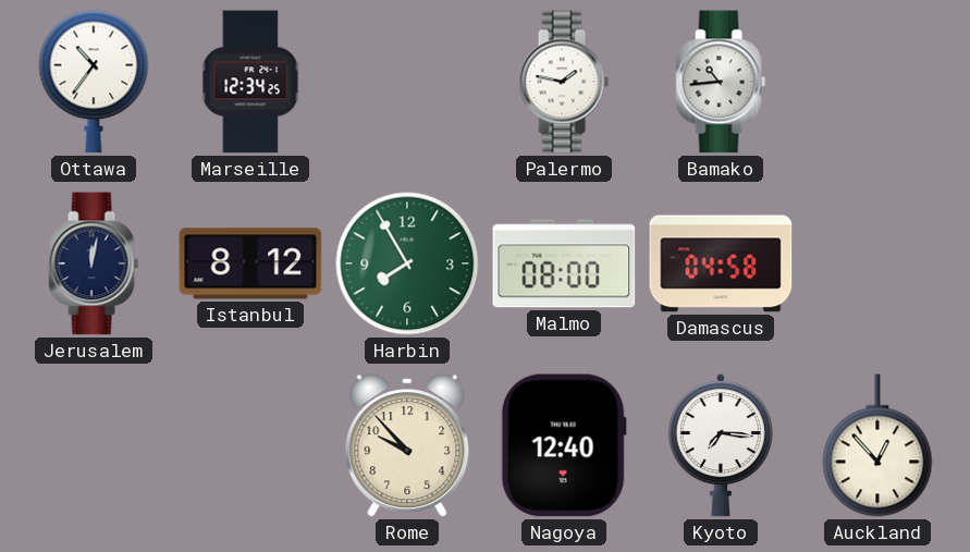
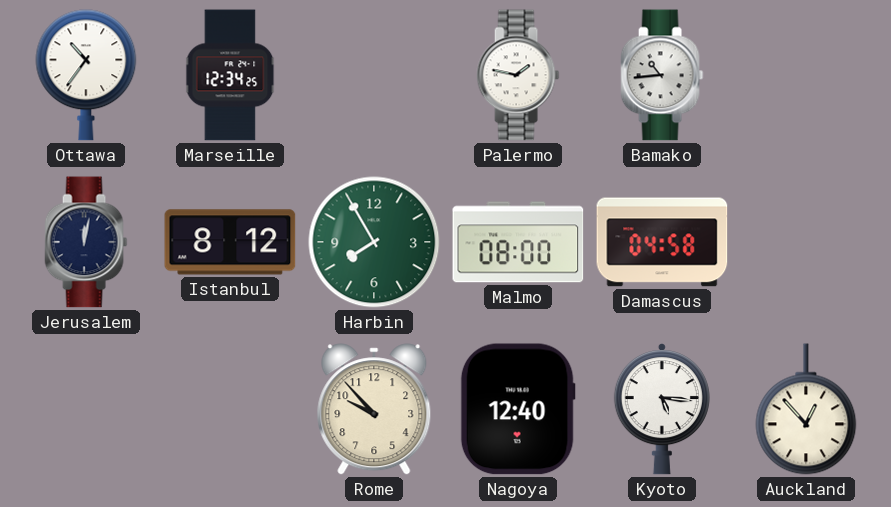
Kyoto: 7:16 -> 5:16 (662, 410)
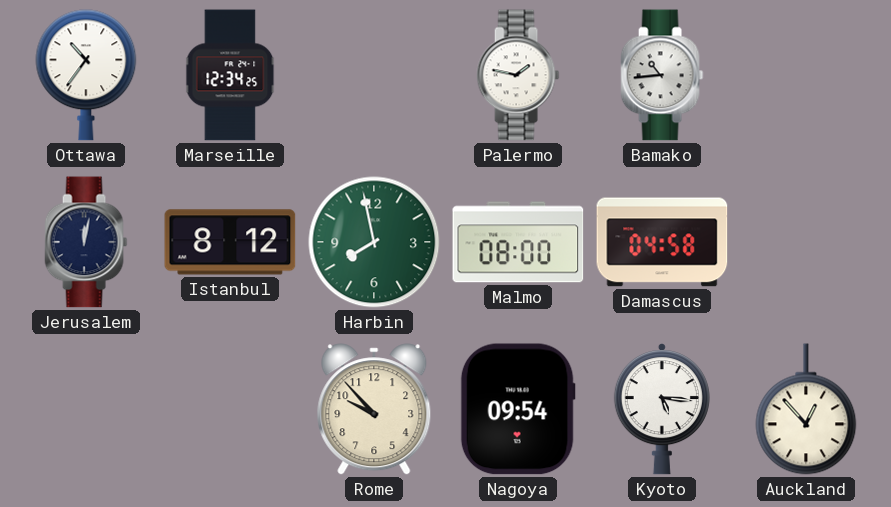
Harbin: 7:55 -> 7:58 (374, 242)
Nagoya: 12:40 -> 09:54 (518, 409)
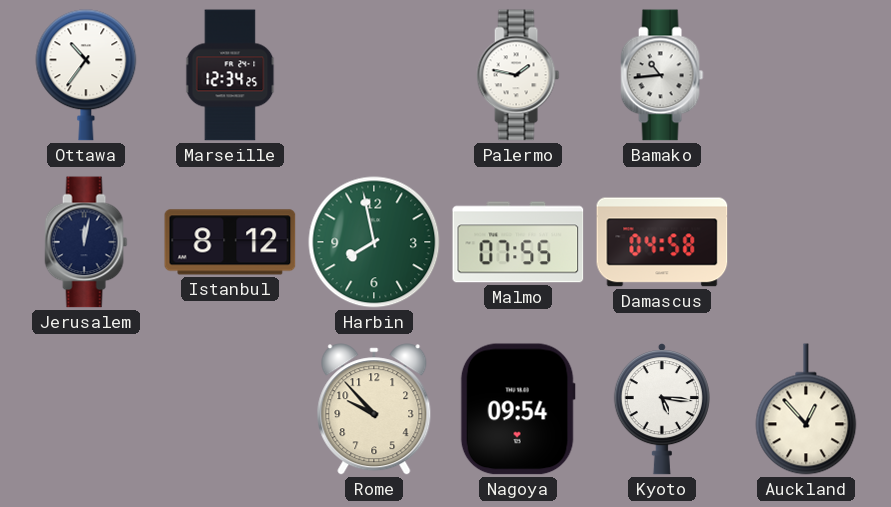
Malmo: 08:00 -> 07:55 (518, 242)
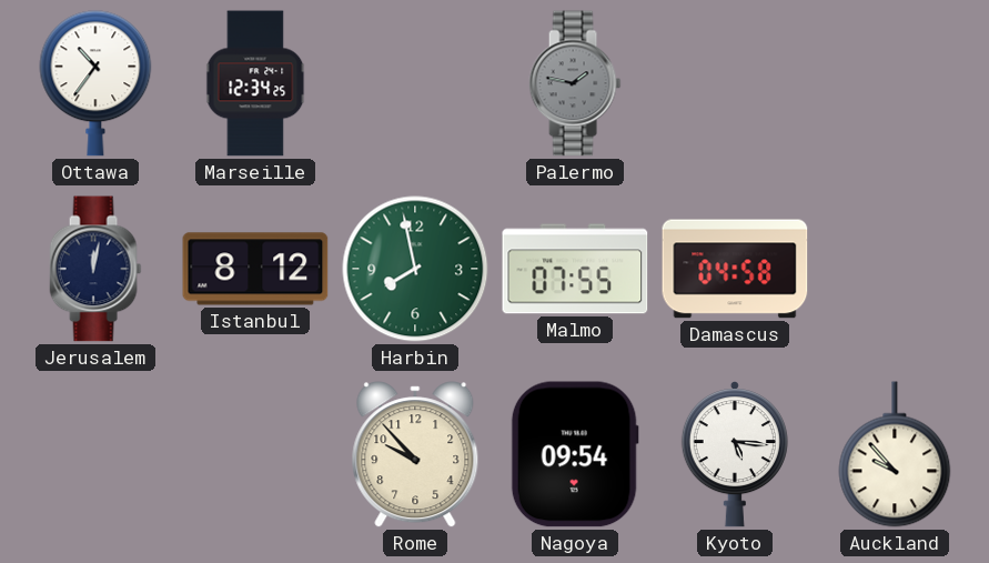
Palermo dial: white -> grey (575, 83)
Bamako: 10:44 -> none (662, 75)
Auckland: 12:53 -> 9:53 (895, 454)
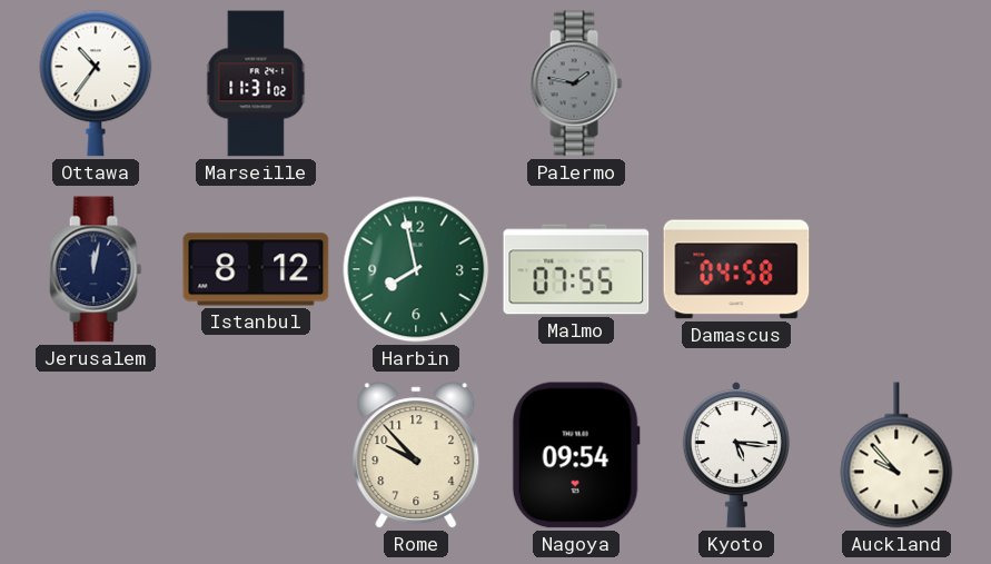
Marseille: 12:34 -> 11:31 (256, 83)
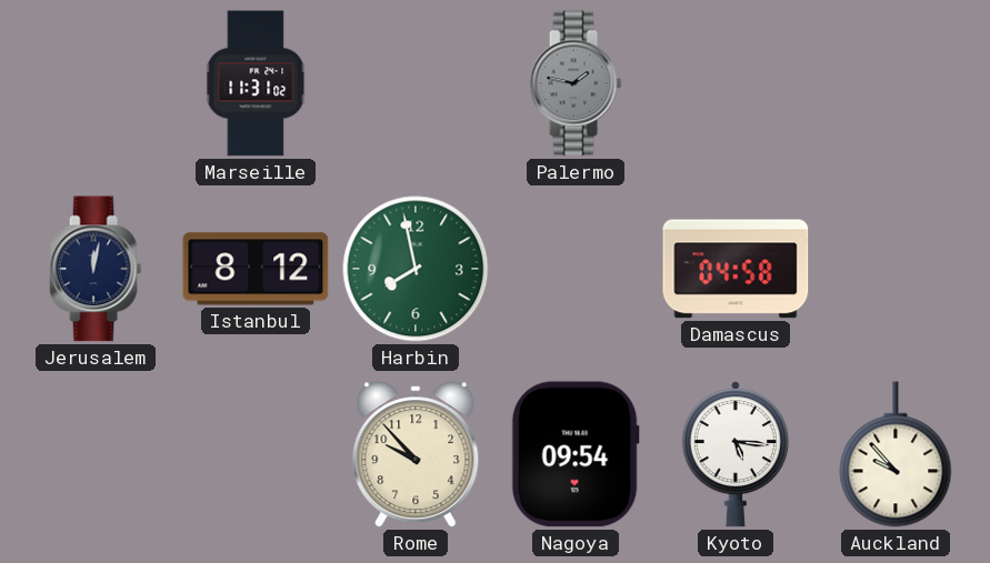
Ottawa: 10:36 -> none (96, 83)
Malmo: 07:55 -> none (576, 269)
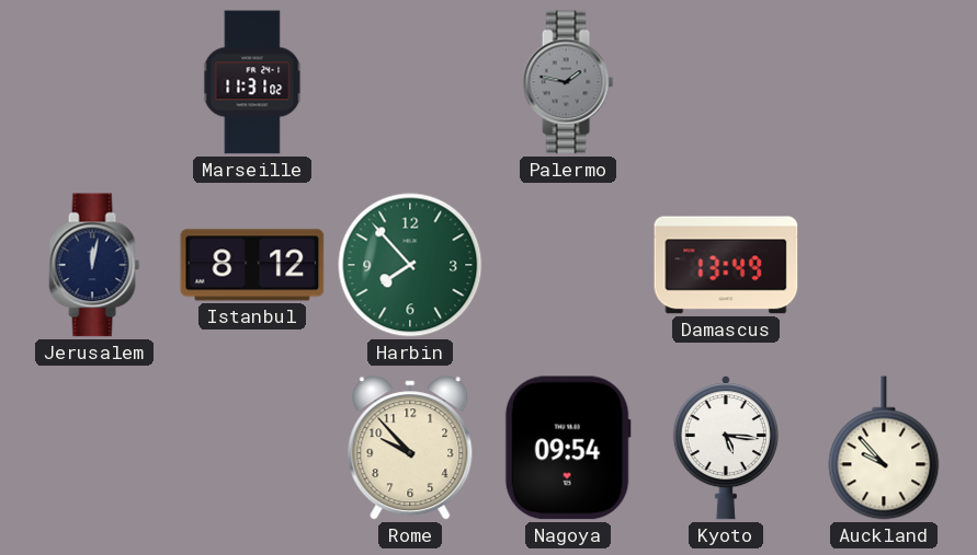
Harbin: 7:58 -> 7:53 (410, 265)
Damascus: 04:58 -> 13:49 (726, 265)
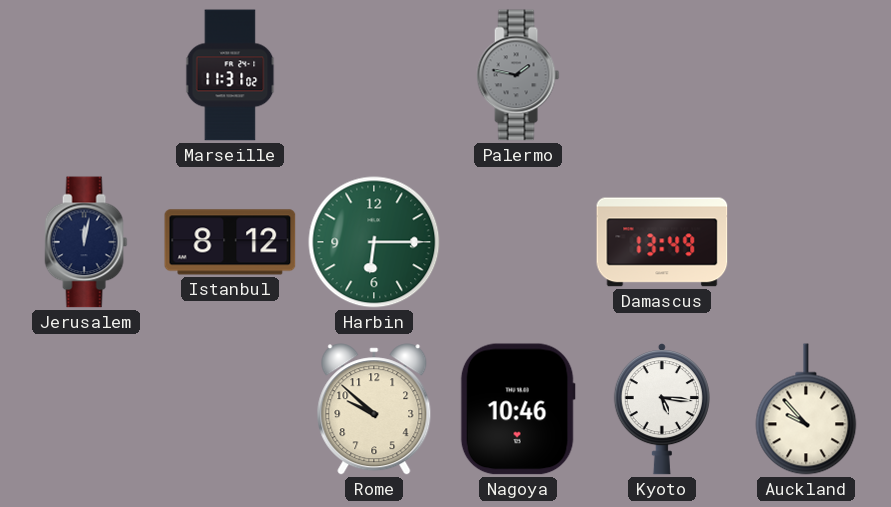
Harbin: 7:53 -> 6:15 (374, 242)
Rome: 9:53 -> 9:52 (374, 409)
Nagoya: 09:54 -> 10:46 (518, 409)
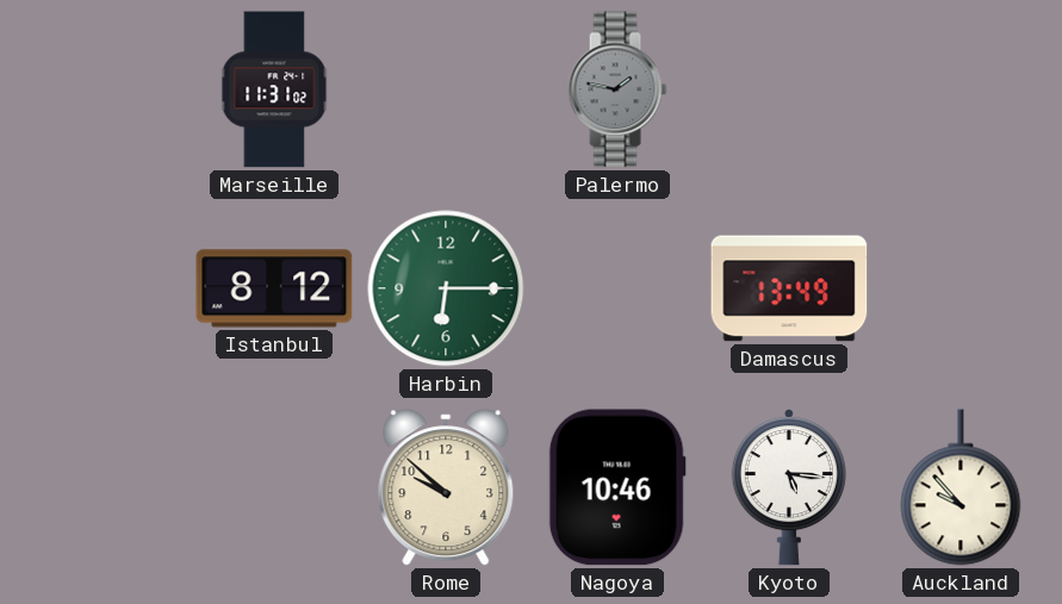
Jerusalem: 12:02 -> none (86, 242)
